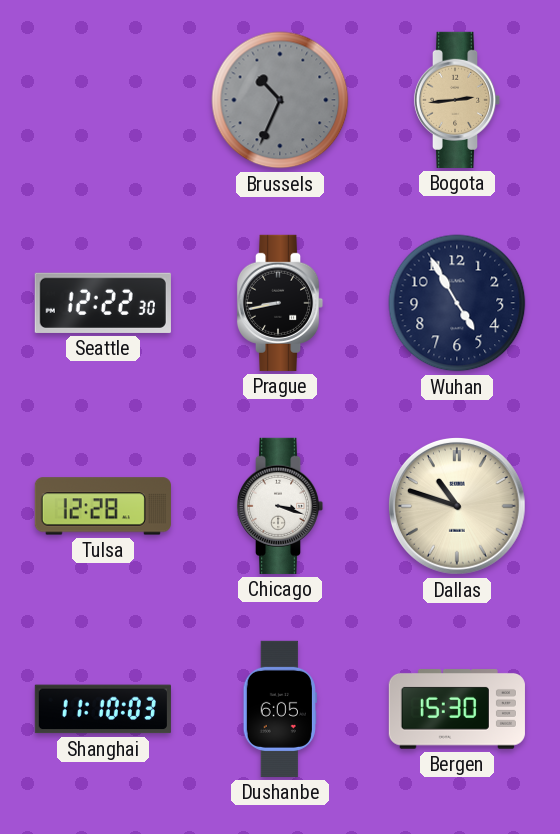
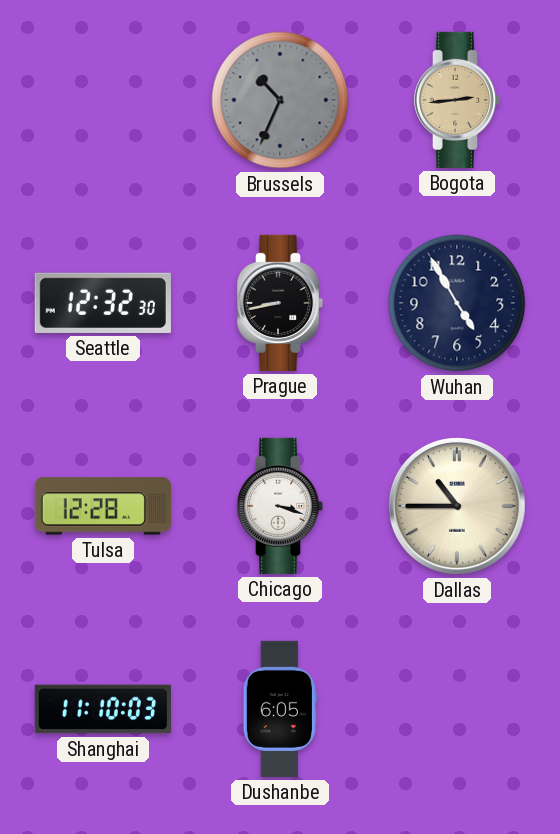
Seattle: 12:22 -> 12:32 (103, 303)
Dallas: 10:48 -> 10:45 (458, 507)
Bergen: 15:30 -> none (457, 710)
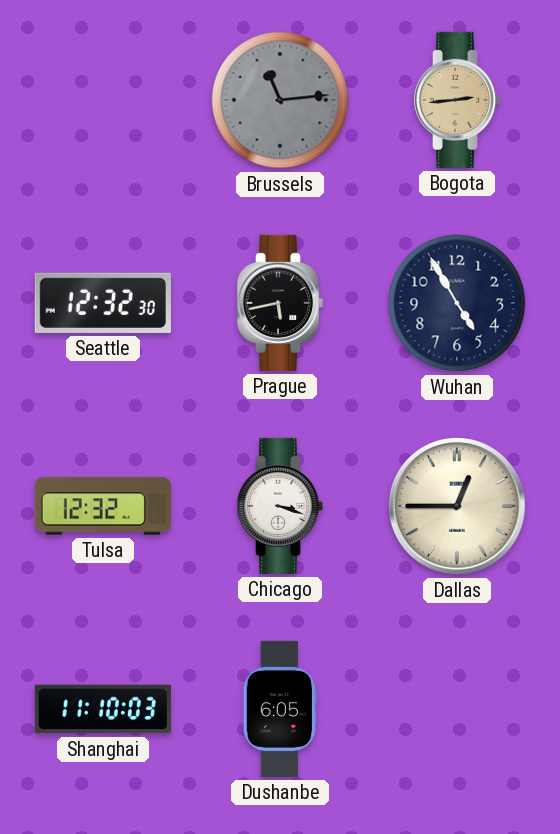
Brussels: 10:34 -> 11:14 (280, 100)
Prague: 8:43 -> 5:43 (280, 303)
Tulsa: 12:28 -> 12:32 (103, 506)
Dallas: 10:45 -> 12:45 (458, 507)
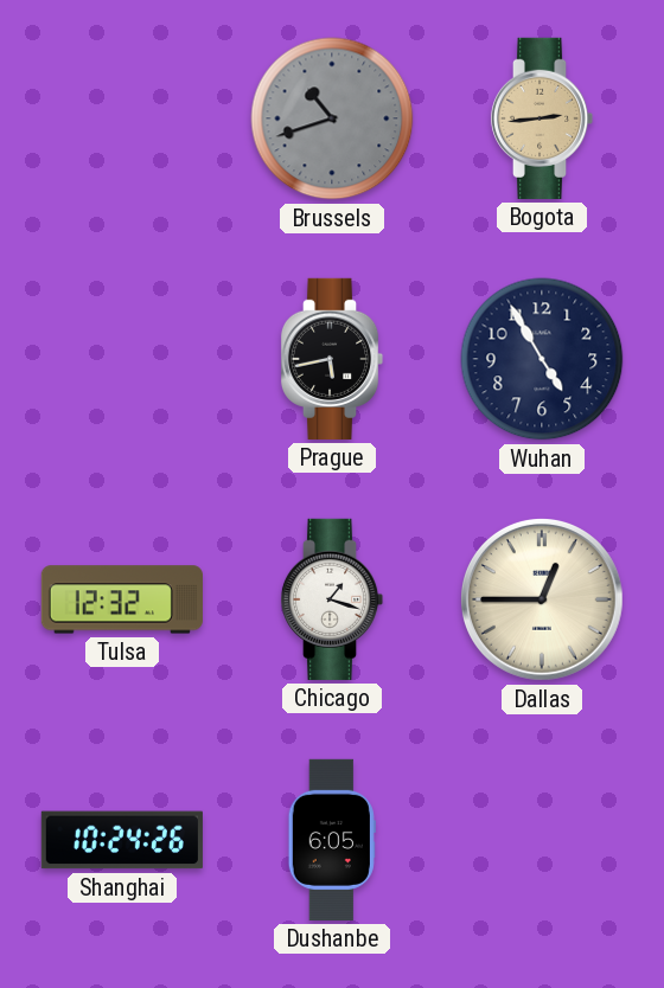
Brussels: 11:14 -> 10:42 (332, 118)
Seattle: 12:32 -> none (103, 303)
Chicago: 3:18 -> 1:18 (332, 599)
Shanghai: 11:10 -> 10:24 (122, 840)
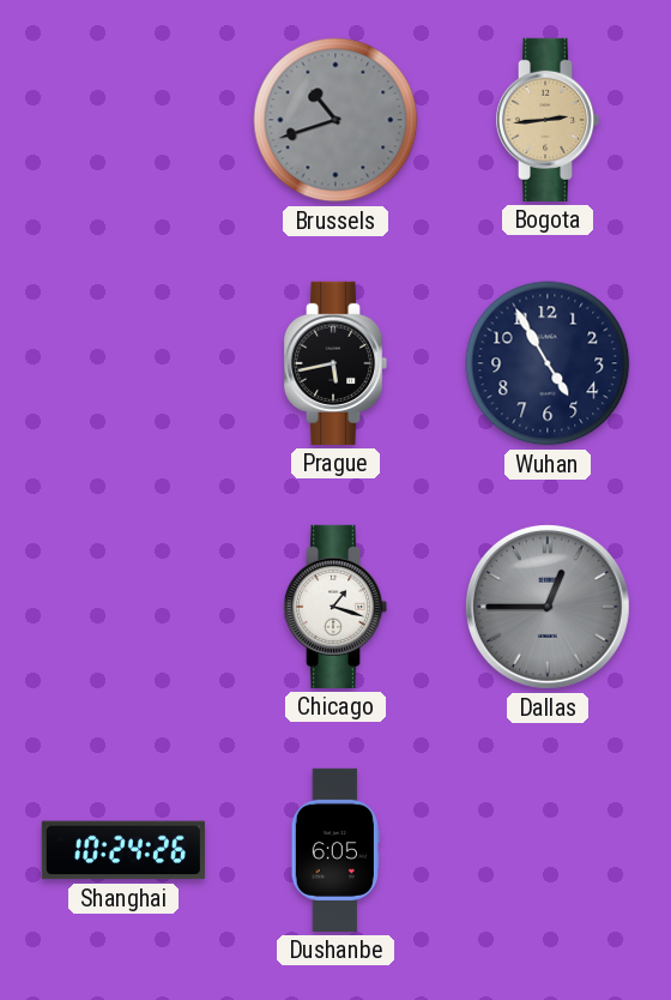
Tulsa: 12:32 -> none (122, 599)
Dallas dial: cream -> grey (549, 608)
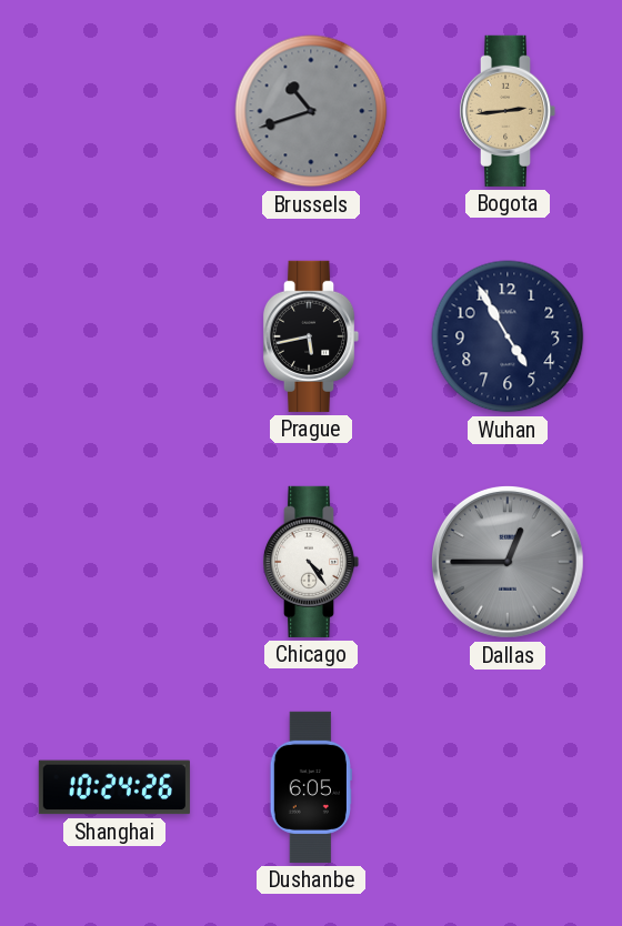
Chicago: 1:18 -> 4:24 (311, 562)
